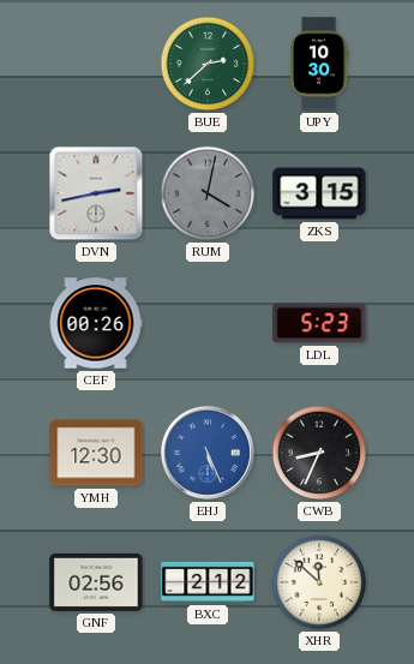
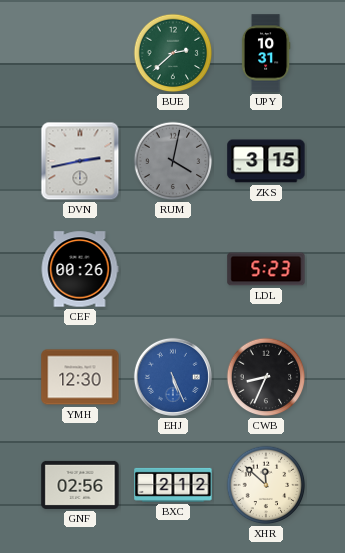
UPY: 10:30 -> 10:31 (266, 53)
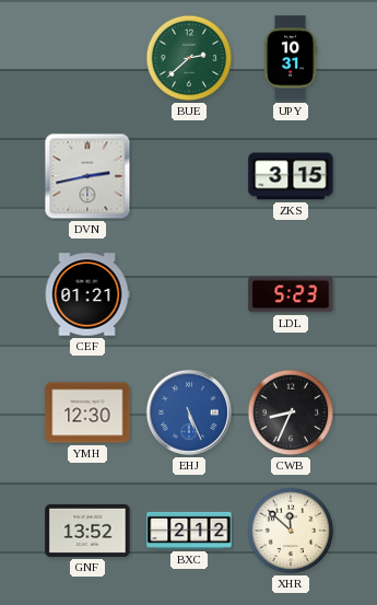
RUM: 4:02 -> none (173, 161)
CEF: 00:26 -> 01:21 (87, 294)
GNF: 02:56 -> 13:52 (87, 531)
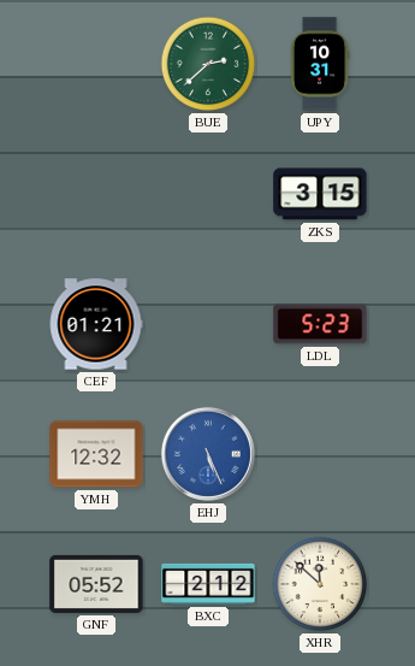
DVN: 2:43 -> none (87, 176)
YMH: 12:30 -> 12:32 (96, 454)
CWB: 8:34 -> none (291, 412)
GNF: 13:52 -> 05:52 (96, 584)
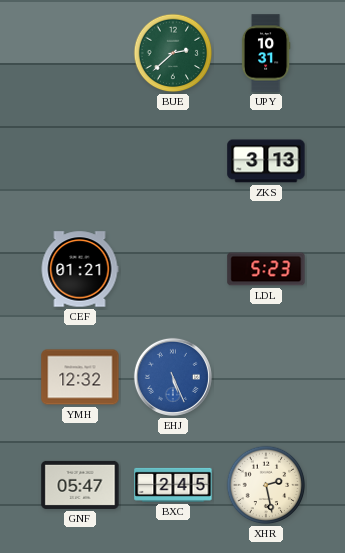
ZKS: 3:15 -> 3:13 (266, 161)
GNF: 05:52 -> 05:47 (80, 485)
BXC: 2:12 -> 2:45 (173, 485)
XHR: 11:52 -> 2:28 (266, 485)
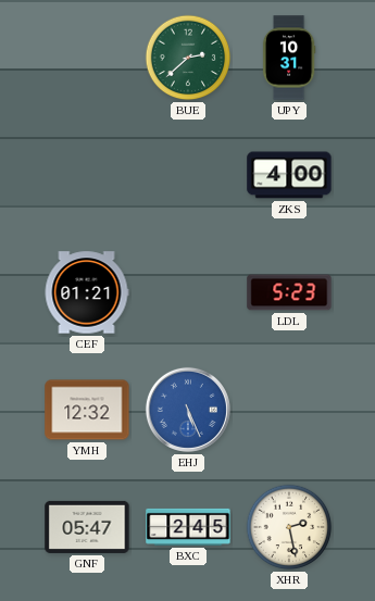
ZKS: 3:13 -> 4:00 (289, 175)
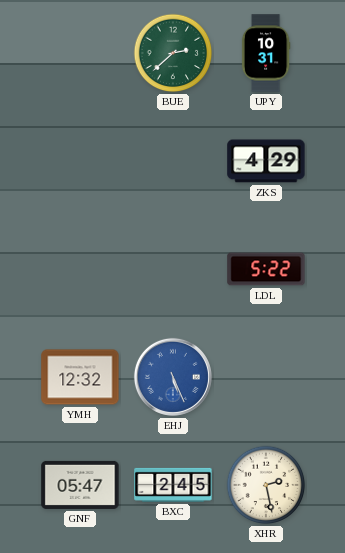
ZKS: 4:00 -> 4:29 (266, 161)
CEF: 01:21 -> none (87, 292)
LDL: 5:23 -> 5:22 (266, 269)
